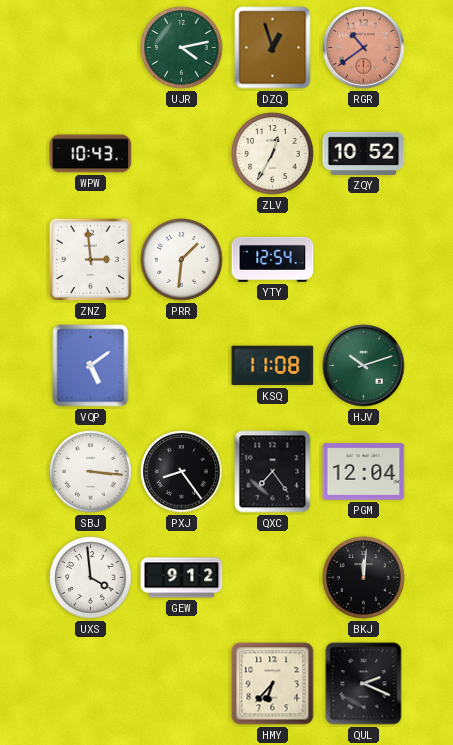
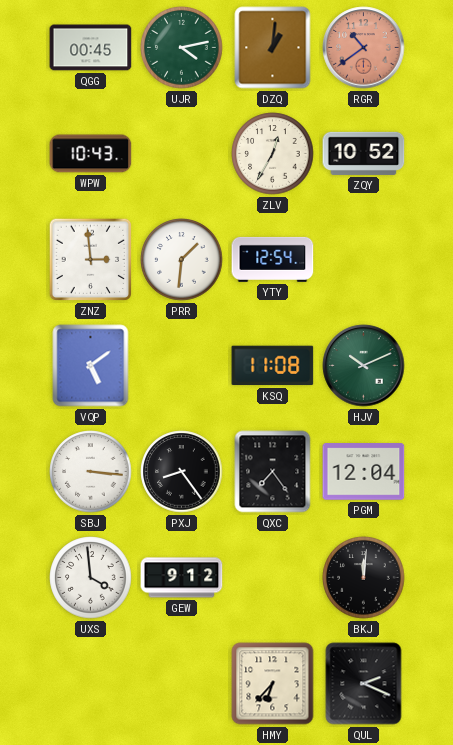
QGG: none -> 00:45 (91, 48)
DZQ: 12:57 -> 1:01 (273, 48)
HJV: 10:12 -> 10:11 (364, 366)
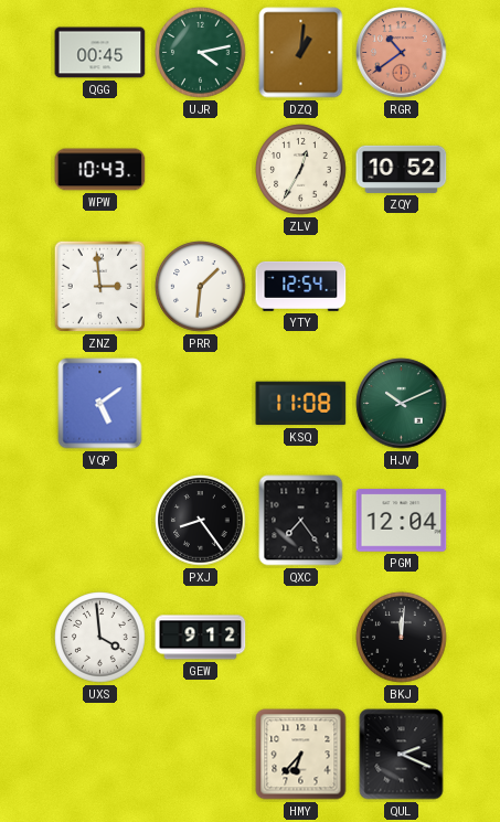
SBJ: 3:16 -> none (91, 472)
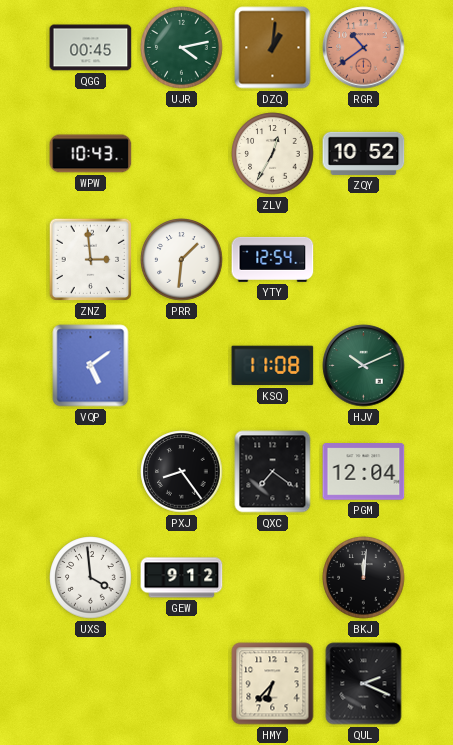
QXC: 7:24 -> 7:21 (273, 472)
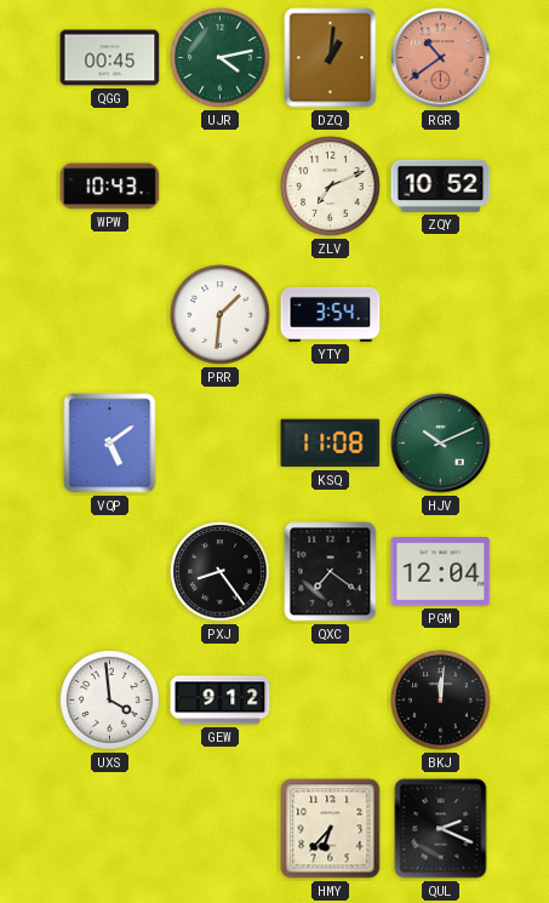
ZLV: 12:35 -> 7:11 (331, 187)
ZNZ: 2:59 -> none (91, 260)
YTY: 12:54 -> 3:54 (331, 314)
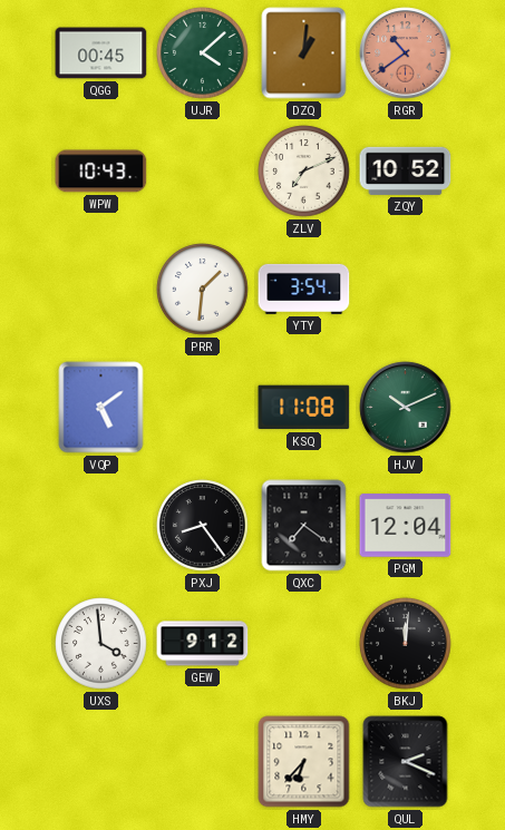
UJR: 4:13 -> 4:08 (203, 53)
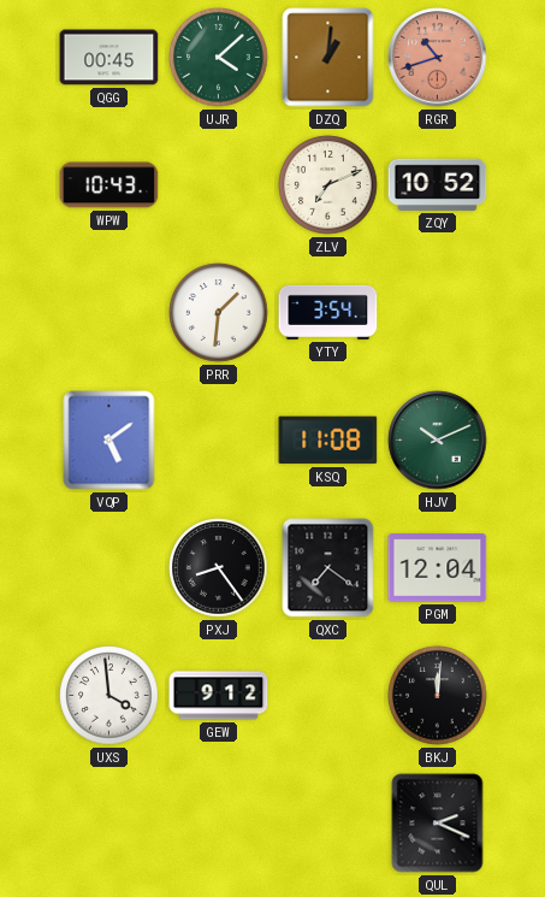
RGR: 10:39 -> 10:42 (438, 58)
HMY: 6:37 -> none (304, 762)
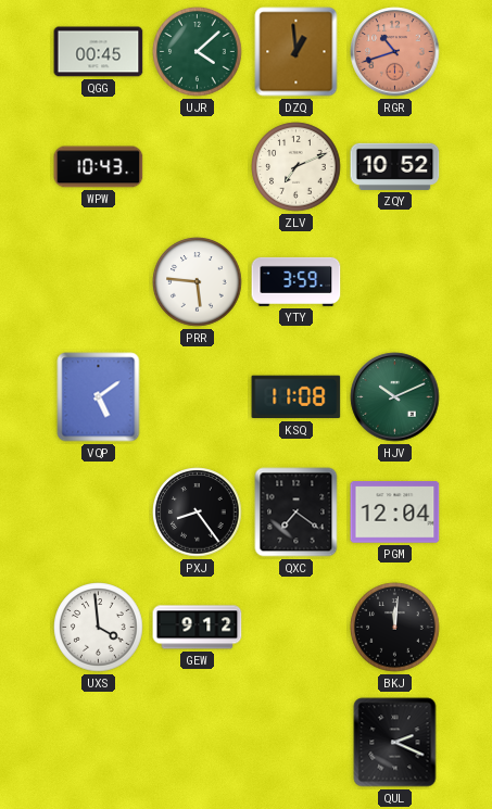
DZQ: 1:01 -> 12:59 (297, 52)
PRR: 1:31 -> 5:46 (198, 282)
YTY: 3:54 -> 3:59 (297, 281)
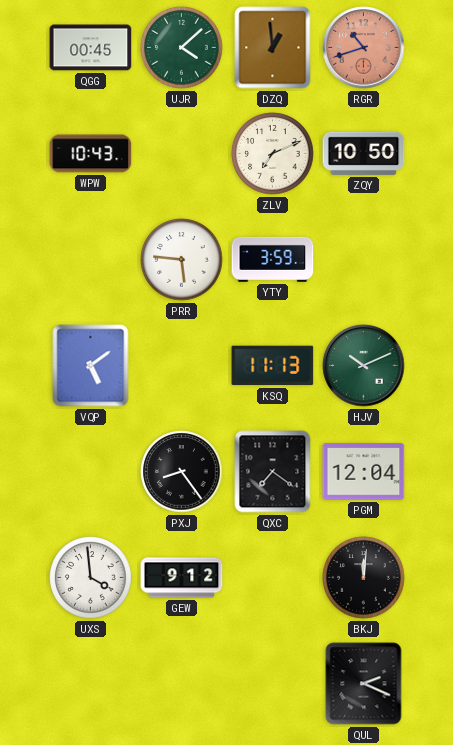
ZQY: 10:52 -> 10:50 (364, 153)
KSQ: 11:08 -> 11:13 (273, 366)
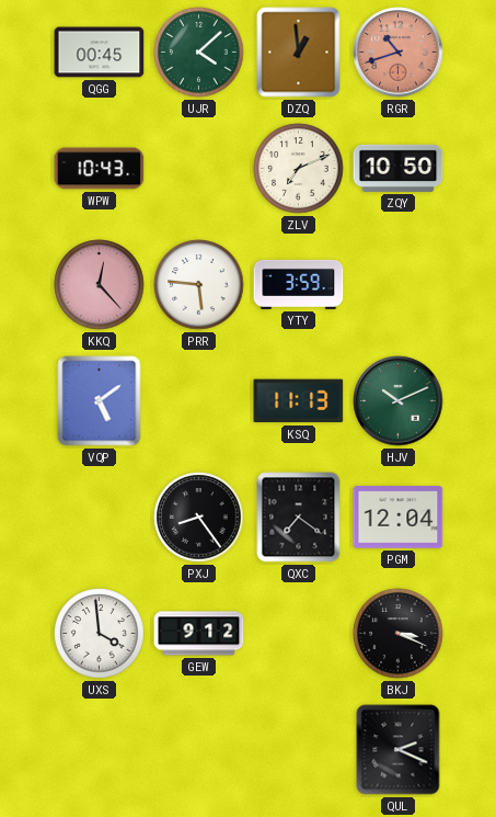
KKQ: none -> 12:23 (100, 285)
BKJ: 12:01 -> 3:19 (399, 634)
